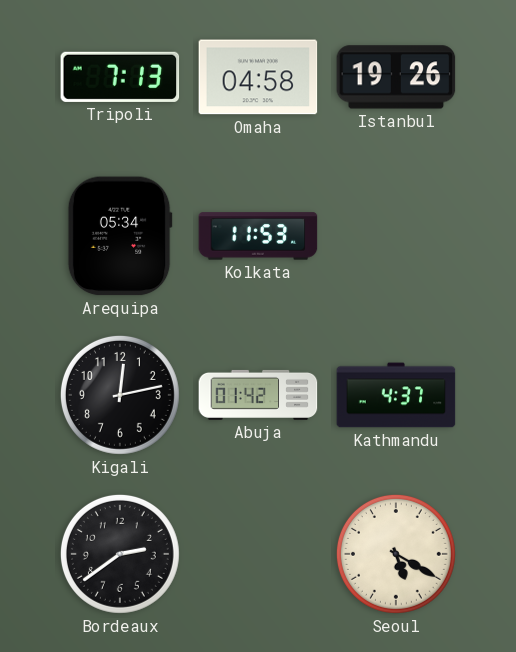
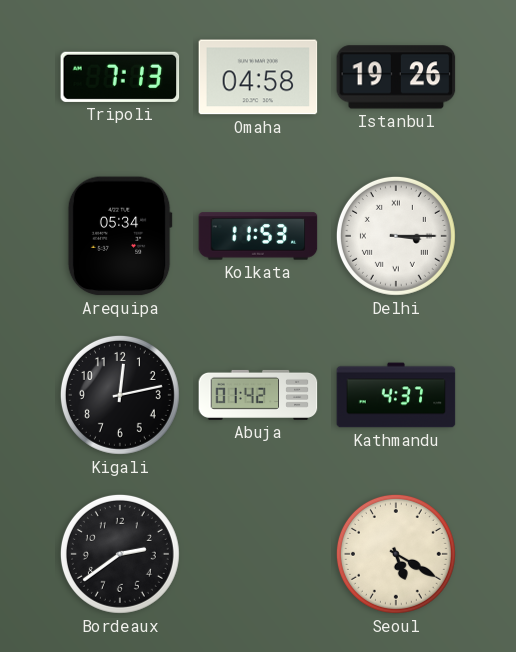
Delhi: none -> 3:15 (396, 236)
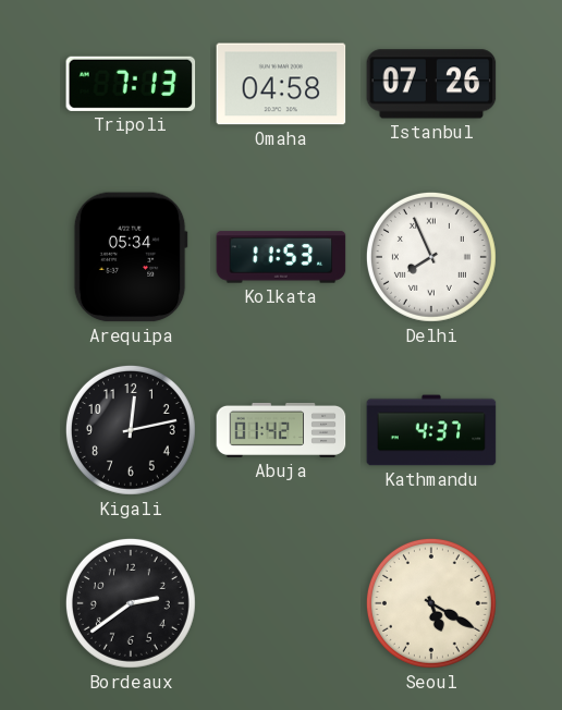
Istanbul: 19:26 -> 07:26 (431, 84)
Delhi: 3:15 -> 7:56 (431, 257)
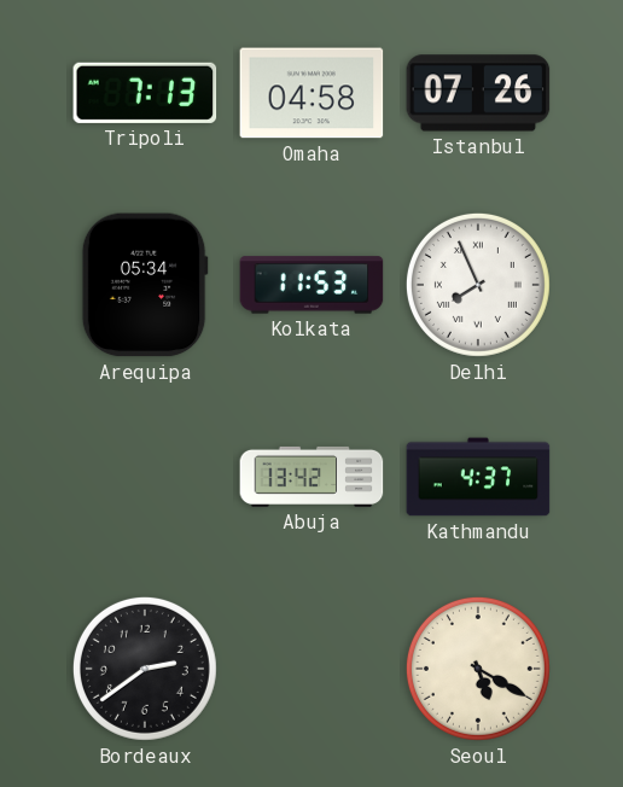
Kigali: 12:13 -> none (131, 430)
Abuja: 01:42 -> 13:42 (311, 477)
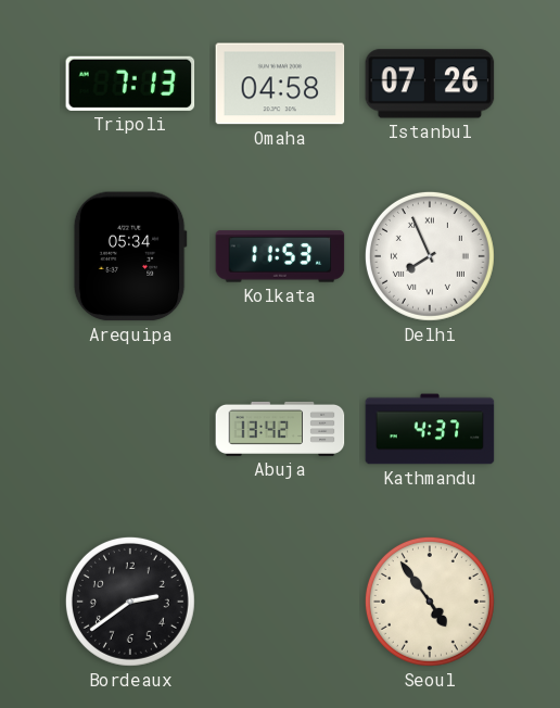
Seoul: 5:20 -> 4:54 (430, 602)
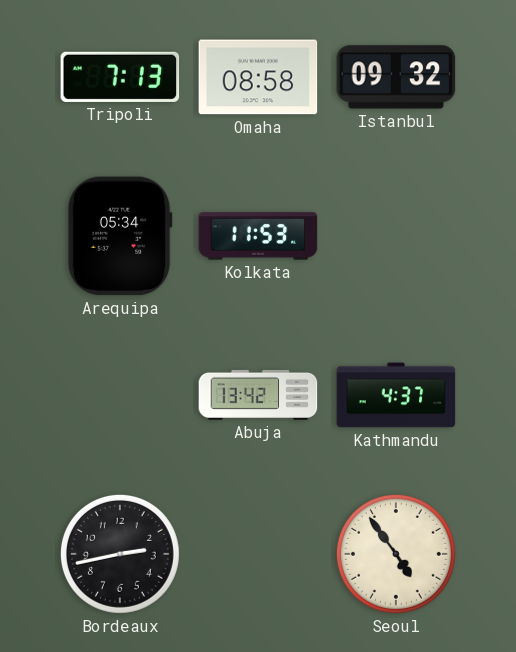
Omaha: 04:58 -> 08:58 (258, 77)
Istanbul: 07:26 -> 09:32 (396, 77)
Delhi: 7:56 -> none (430, 256)
Bordeaux: 2:39 -> 2:43 (120, 554)
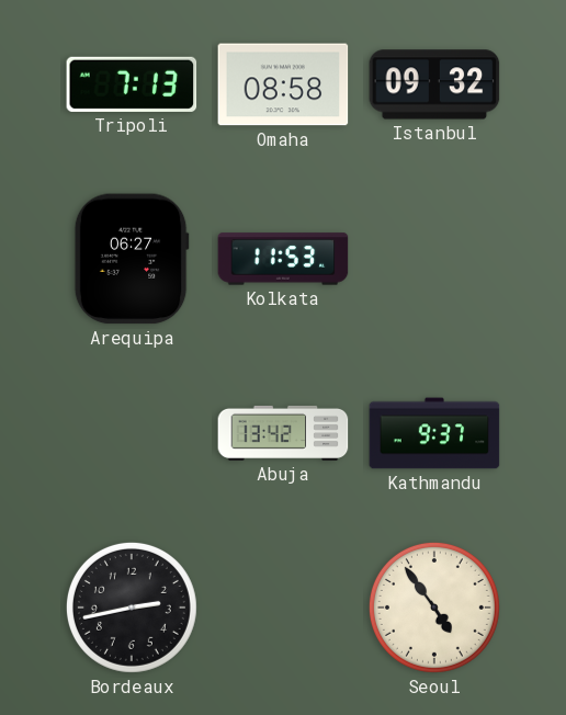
Arequipa: 05:34 -> 06:27 (132, 259)
Kathmandu: 4:37 -> 9:37 (434, 433)
